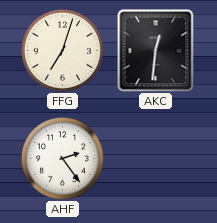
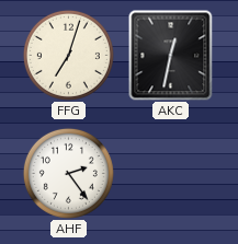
AKC: 12:31 -> 12:32 (171, 55)
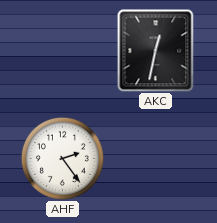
FFG: 7:03 -> none (68, 55)
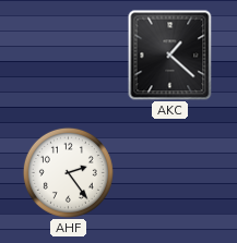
AKC: 12:32 -> 1:22 (170, 54)
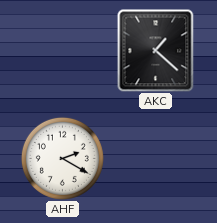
AHF: 2:24 -> 2:20 (62, 158)
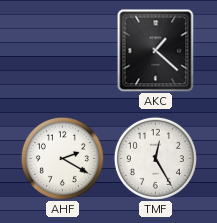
TMF: none -> 12:25 (155, 158)
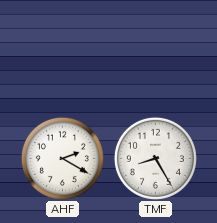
AKC: 1:22 -> none (156, 50)
TMF: 12:25 -> 8:25 (155, 158)
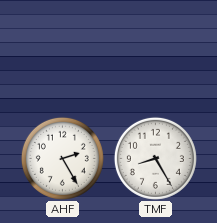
AHF: 2:20 -> 2:25 (62, 158)
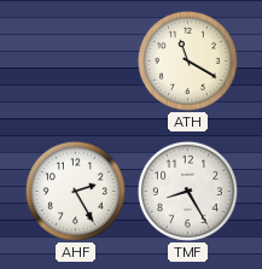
ATH: none -> 11:20 (187, 60)
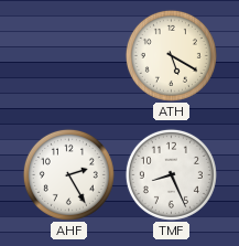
ATH: 11:20 -> 5:20 (171, 55)
TMF: 8:25 -> 8:26 (171, 174)
